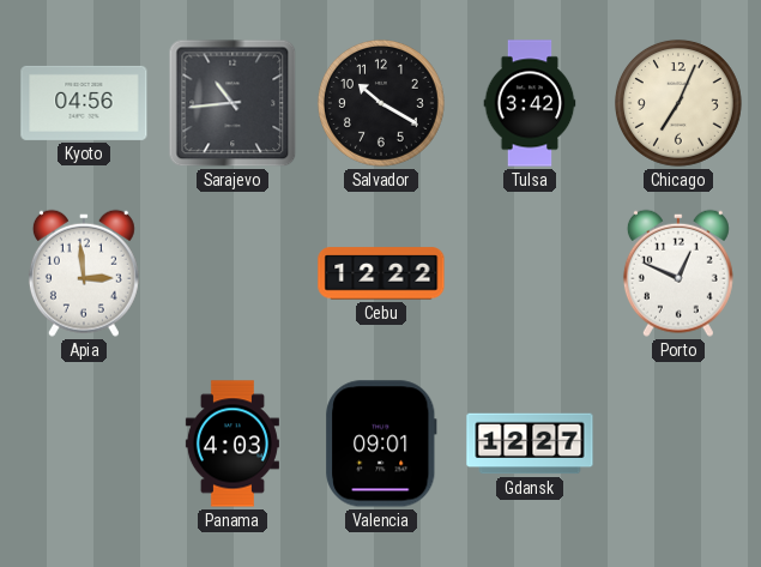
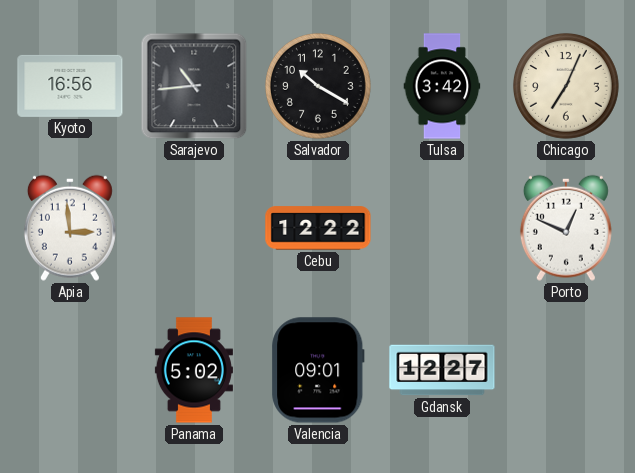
Kyoto: 04:56 -> 16:56 (70, 86)
Panama: 4:03 -> 5:02 (194, 370)
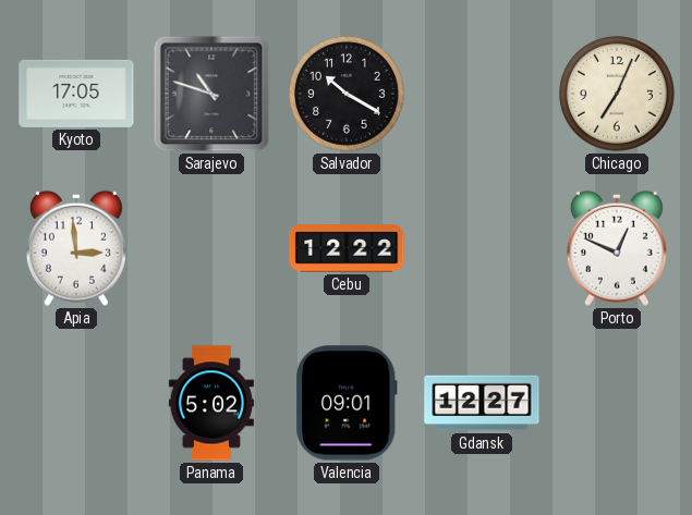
Kyoto: 16:56 -> 17:05 (76, 94)
Sarajevo: 10:44 -> 10:48 (211, 94)
Tulsa: 3:42 -> none (442, 86)
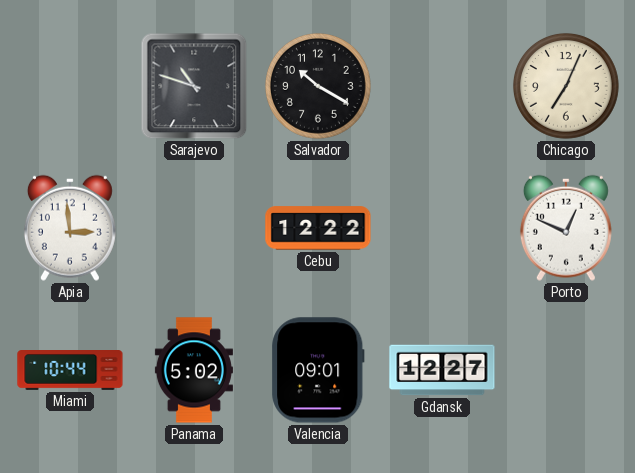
Kyoto: 17:05 -> none (76, 94)
Miami: none -> 10:44 (70, 371)
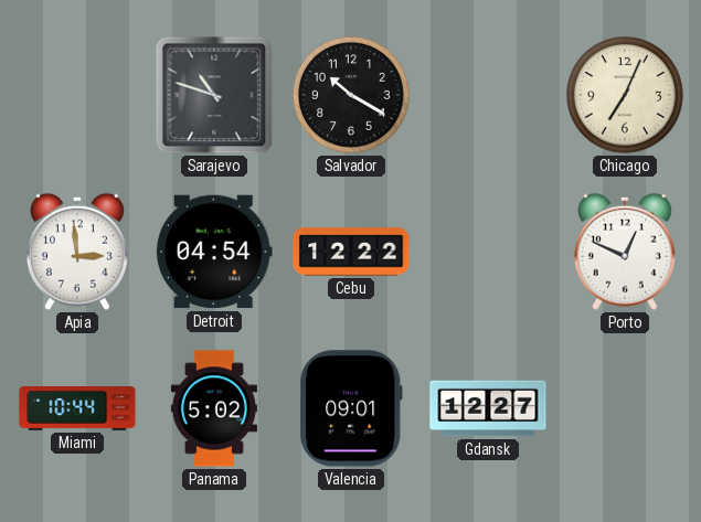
Detroit: none -> 04:54 (214, 252)
